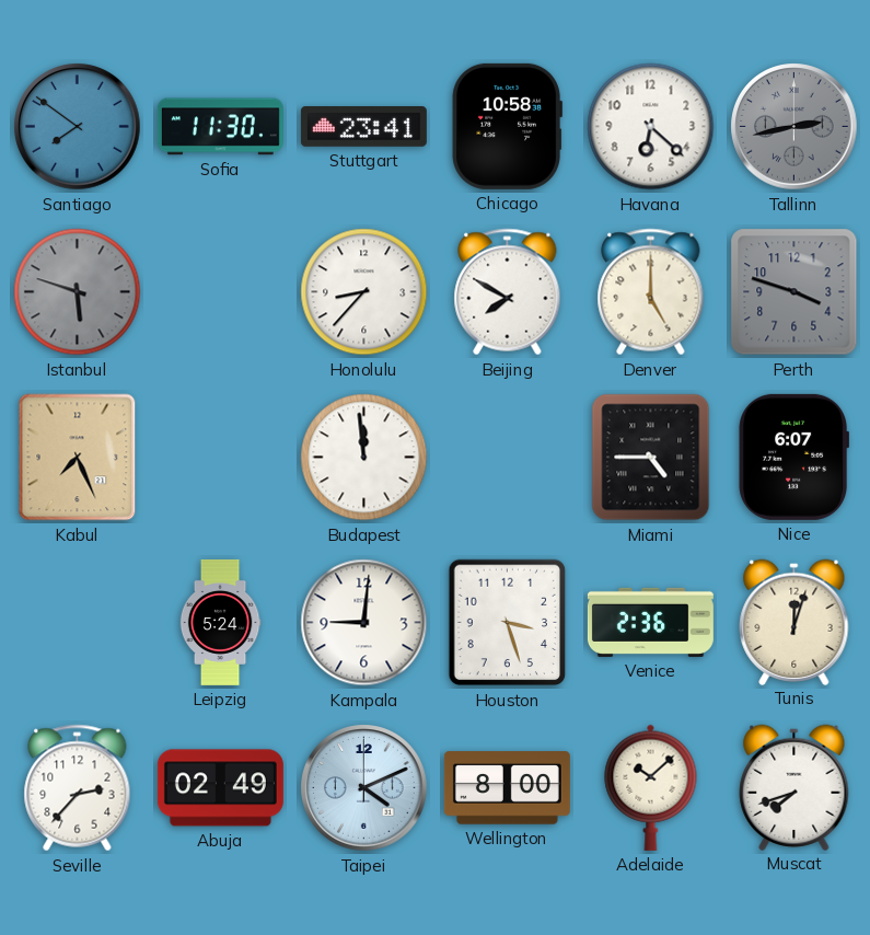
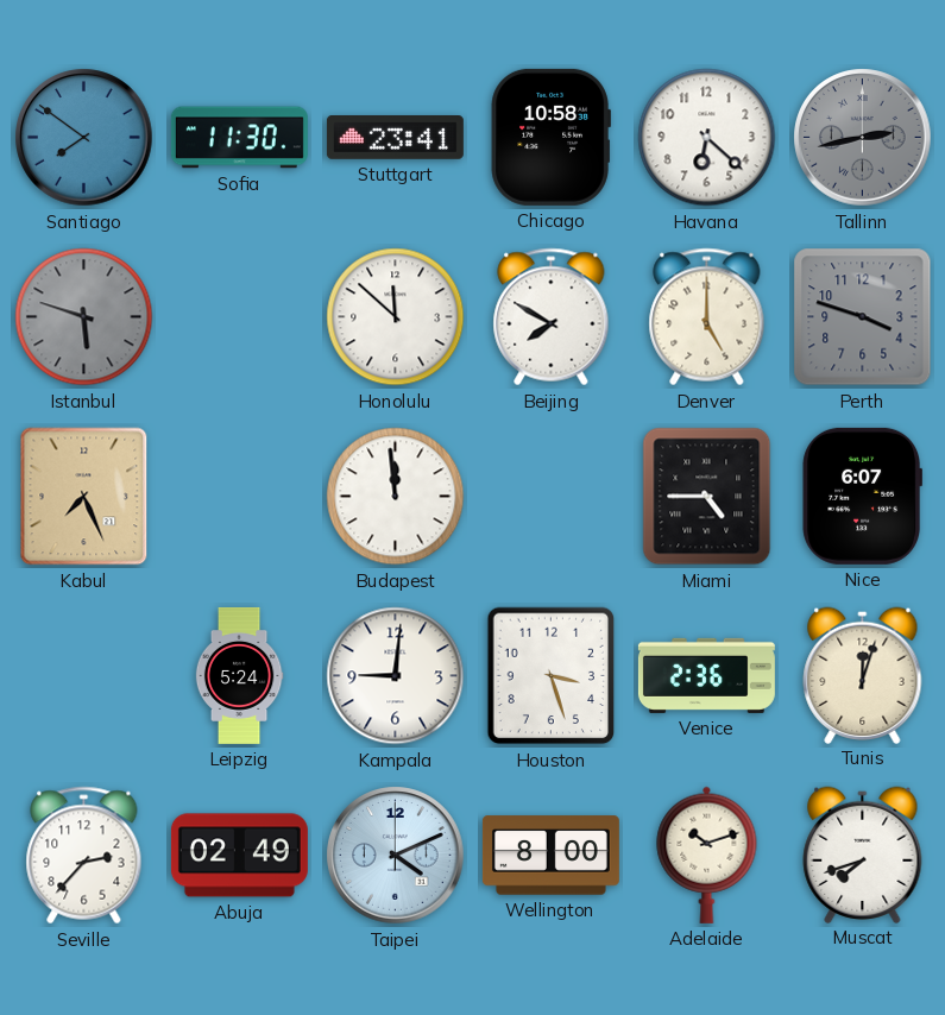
Honolulu: 8:37 -> 11:52 (396, 317)
Adelaide: 10:08 -> 10:12 (707, 855)
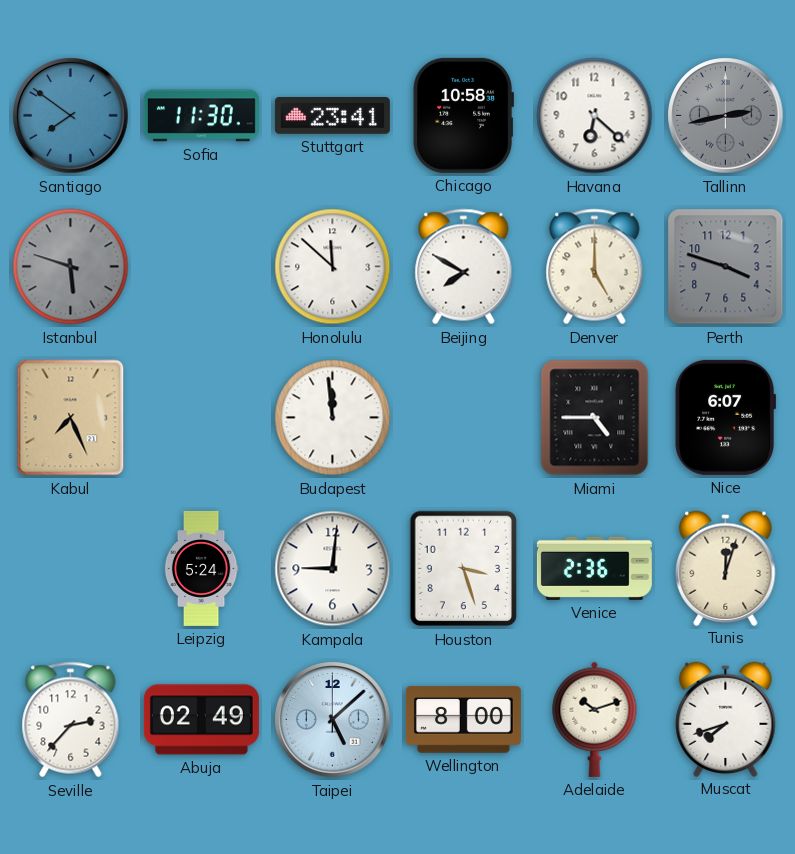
Taipei: 4:11 -> 5:08 (333, 720)
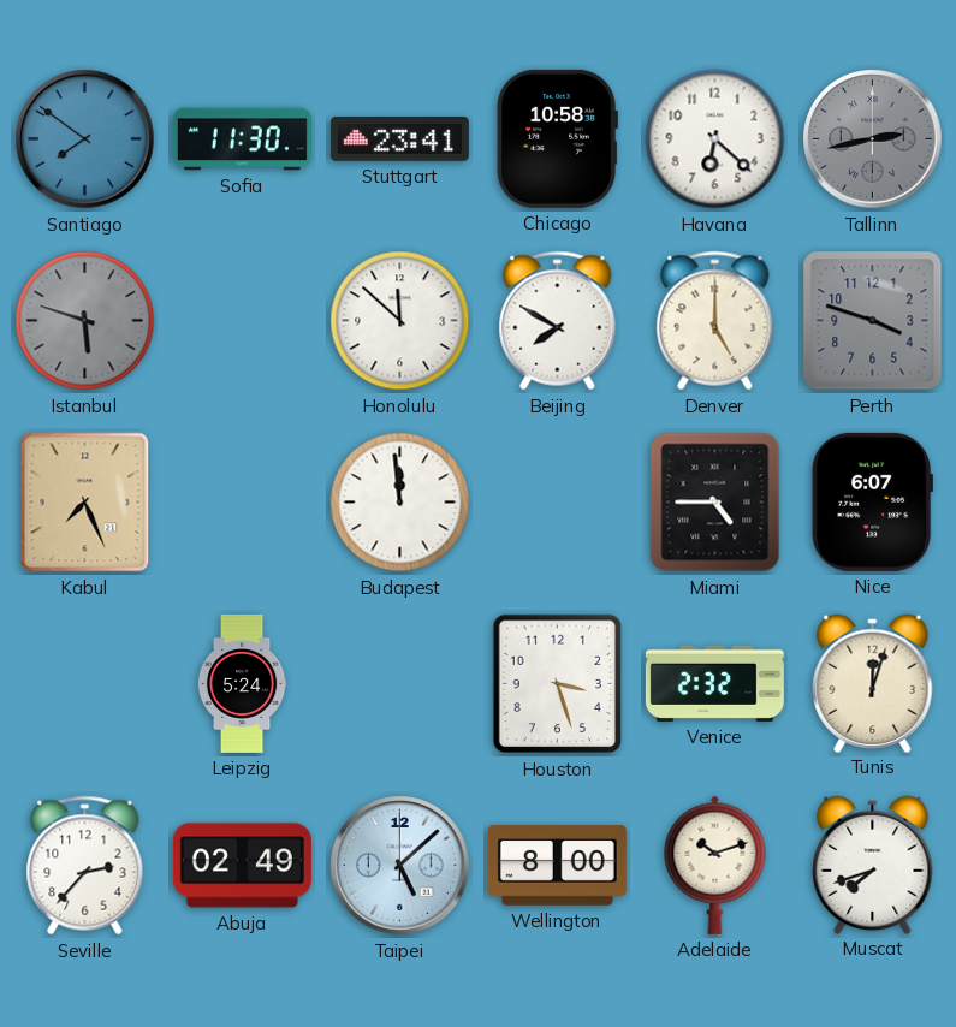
Kampala: 9:01 -> none (333, 569)
Venice: 2:36 -> 2:32 (714, 683)
